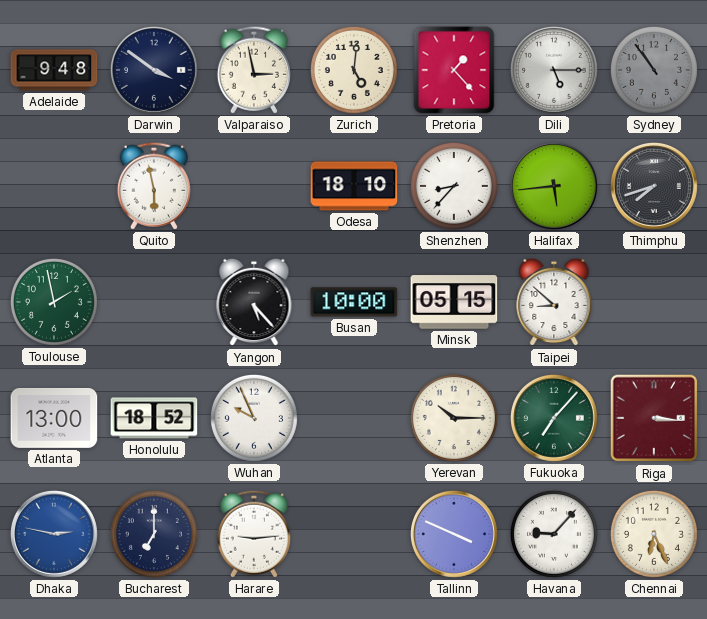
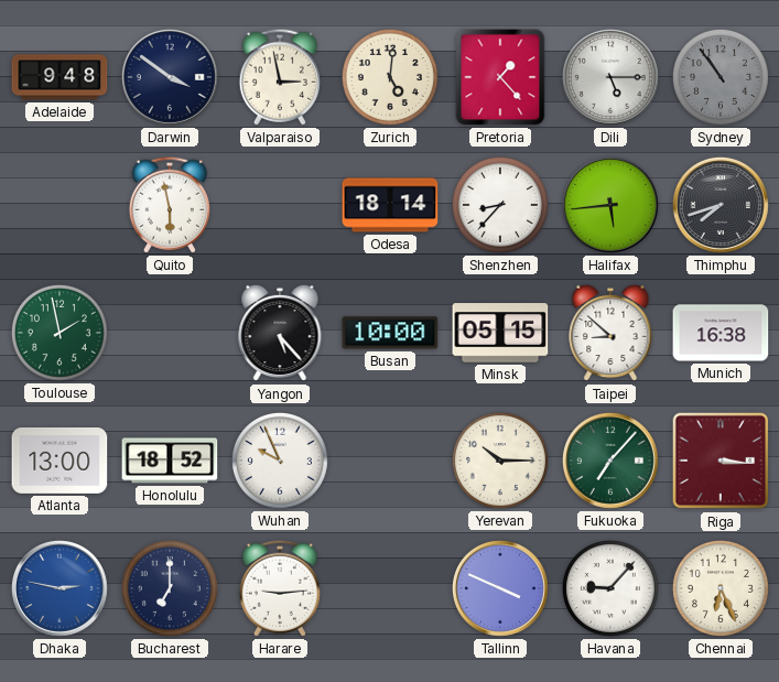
Odesa: 18:10 -> 18:14 (390, 205)
Munich: none -> 16:38 (721, 333)
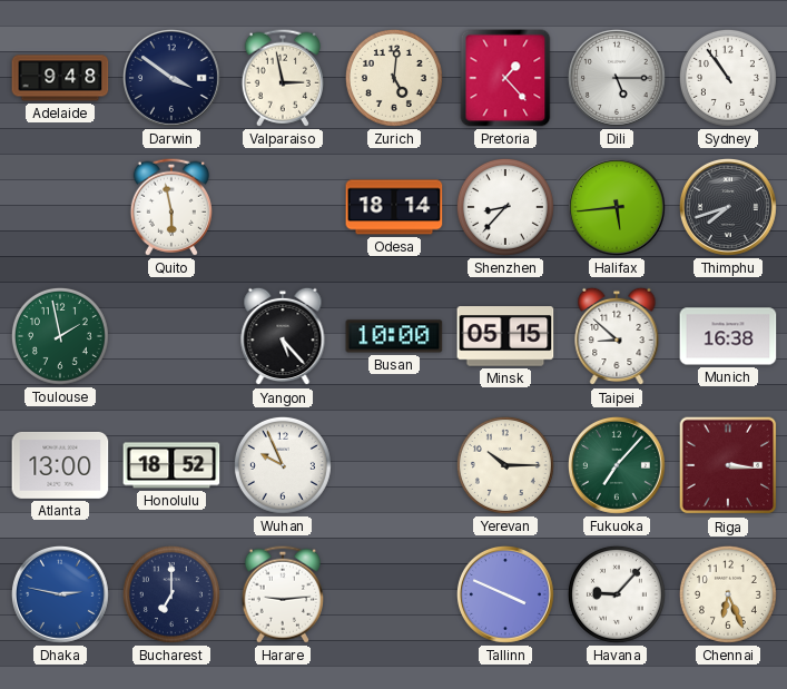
Sydney dial: grey -> white (728, 78)
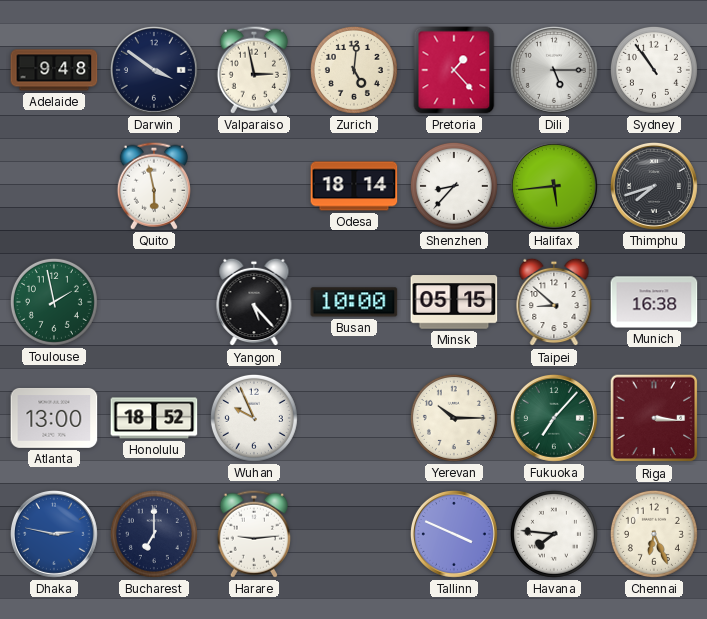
Havana: 9:07 -> 7:46 (554, 534)
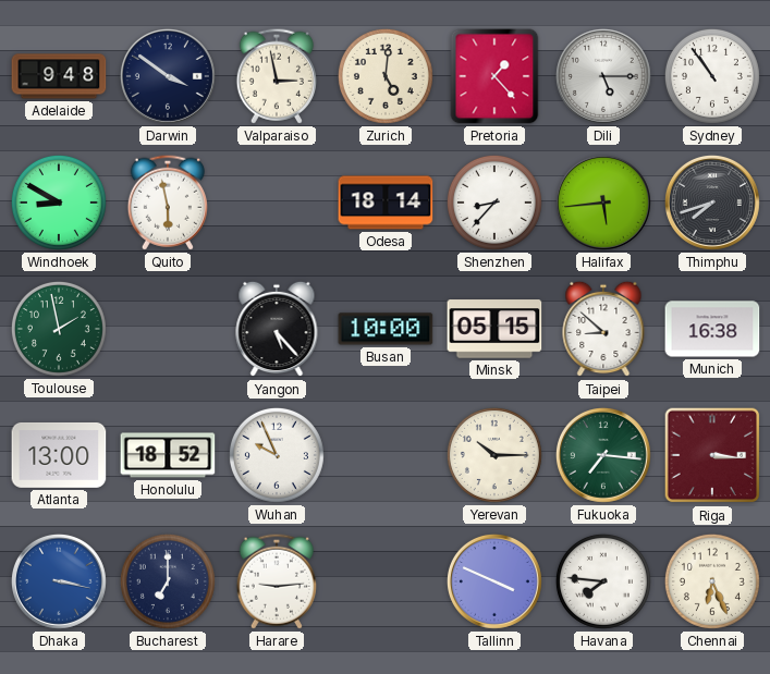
Windhoek: none -> 8:50 (59, 203)
Fukuoka: 7:07 -> 7:16 (603, 455)
Dhaka: 2:47 -> 3:17 (59, 581)
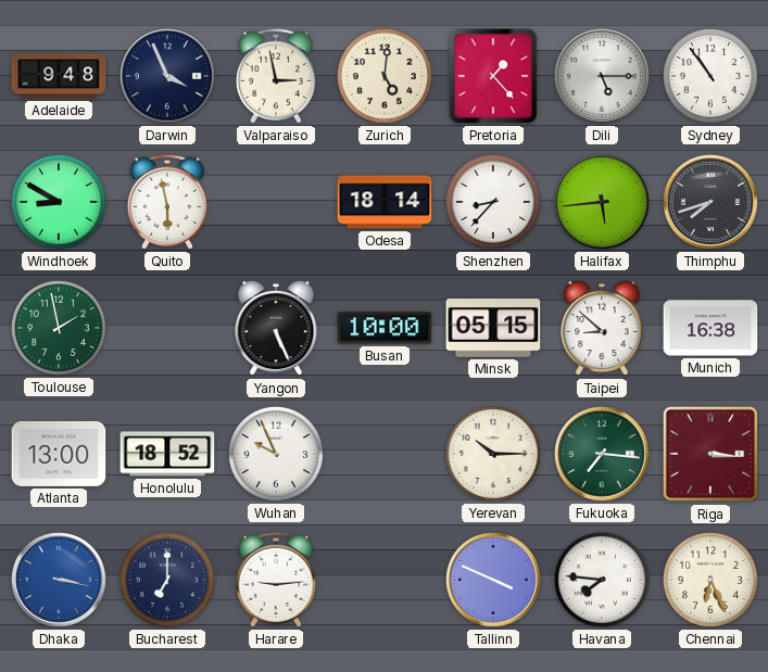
Darwin: 3:51 -> 3:56 (167, 76)
Yangon: 5:23 -> 5:26 (276, 328)
